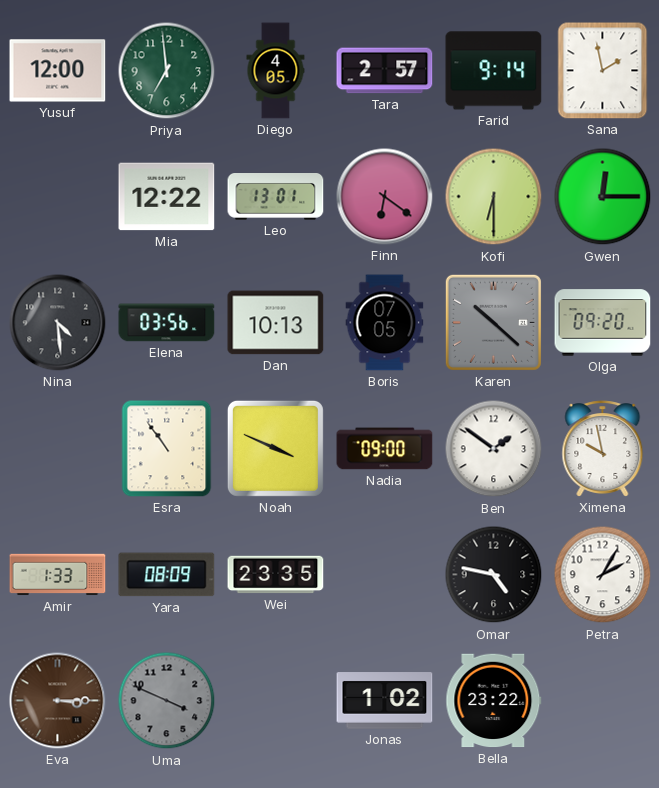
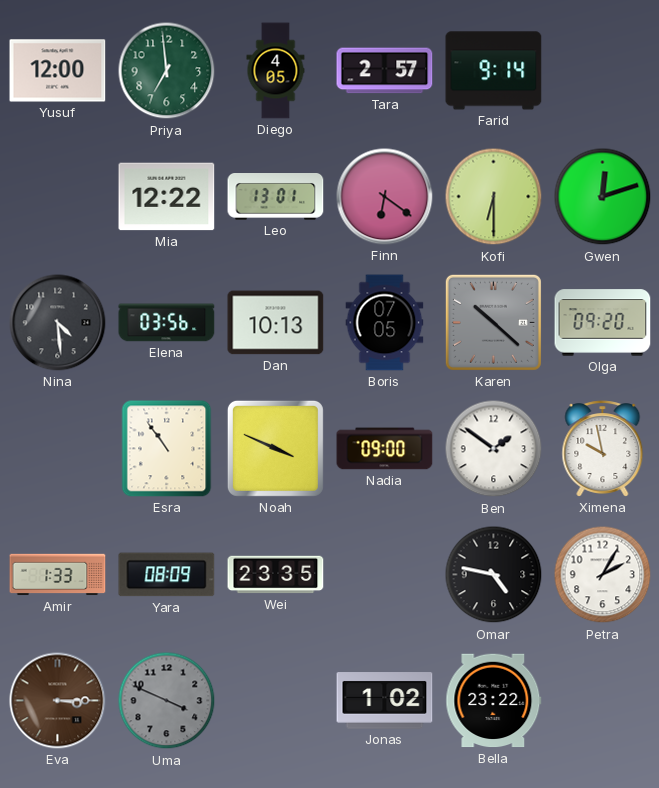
Sana: 1:58 -> none (603, 71)
Gwen: 12:15 -> 12:12 (603, 197)
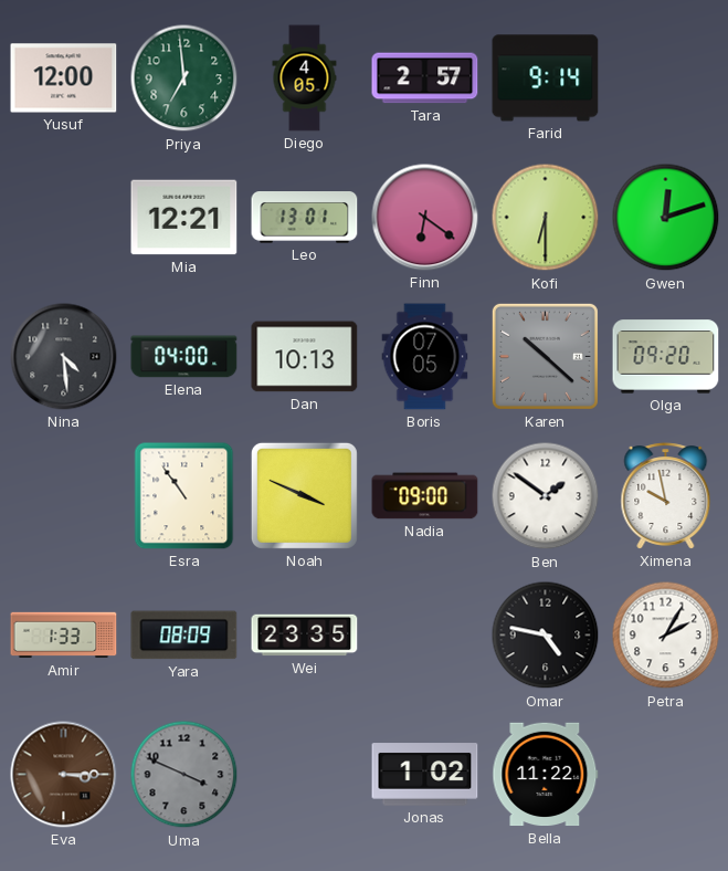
Mia: 12:22 -> 12:21 (184, 218)
Elena: 03:56 -> 04:00 (184, 357)
Bella: 23:22 -> 11:22 (546, 775)
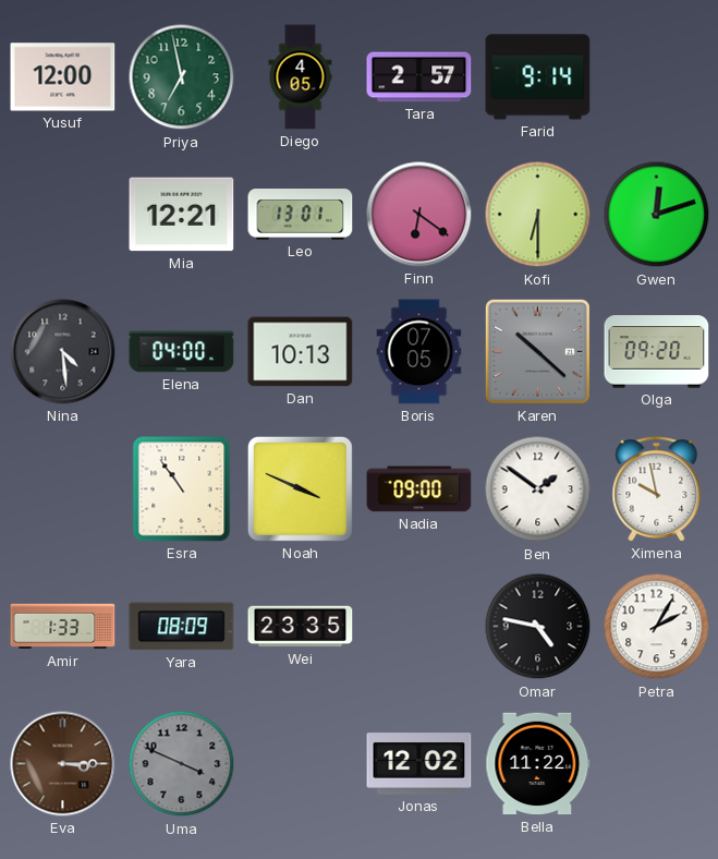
Priya: 6:59 -> 6:58 (182, 77)
Jonas: 1:02 -> 12:02 (419, 764)
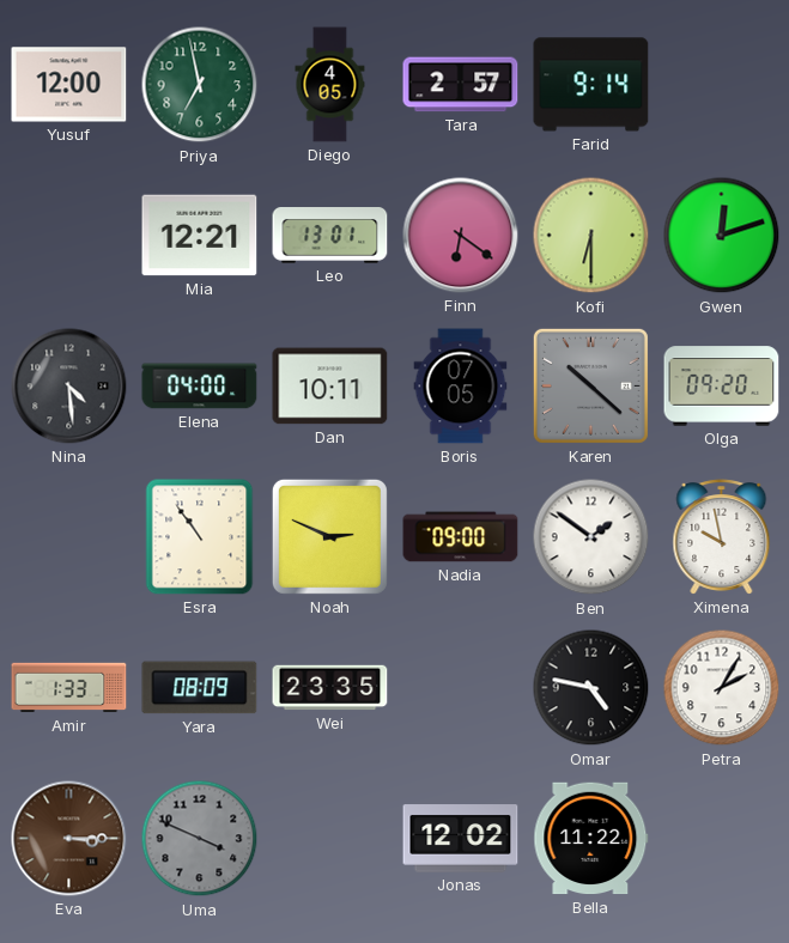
Dan: 10:13 -> 10:11 (330, 387)
Noah: 3:49 -> 2:49 (329, 536)
